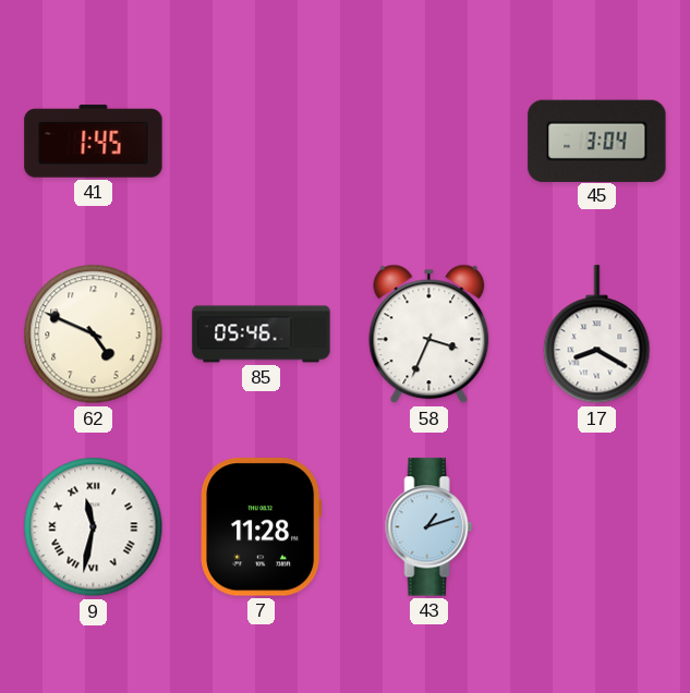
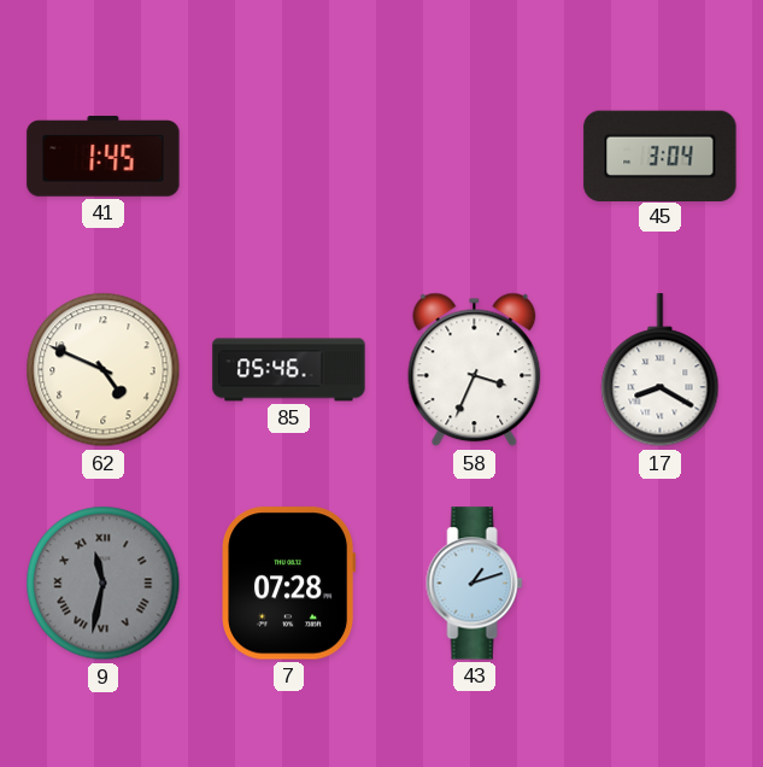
9 dial: white -> grey (104, 584)
7: 11:28 -> 07:28 (289, 584)
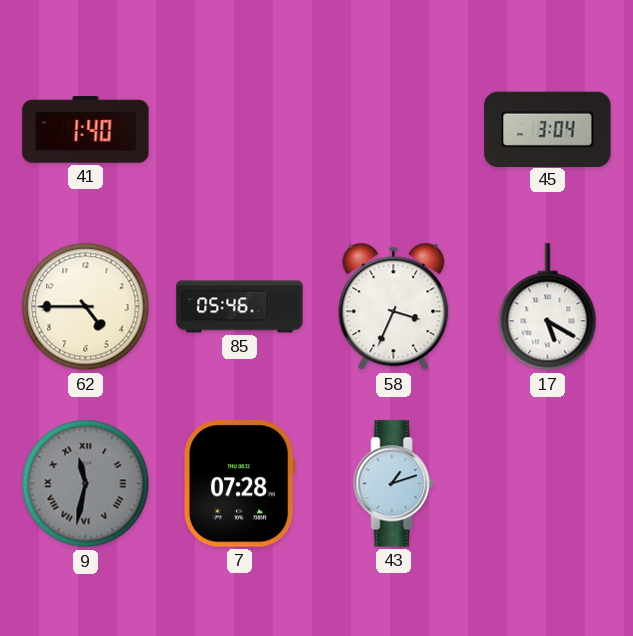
41: 1:45 -> 1:40 (86, 130)
62: 4:49 -> 4:45 (86, 307)
17: 8:20 -> 5:20 (548, 307)
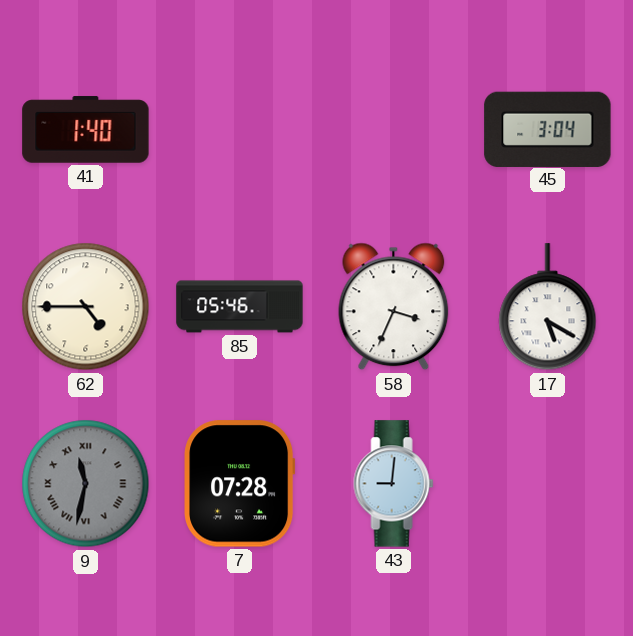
43: 1:12 -> 9:01 (394, 484)
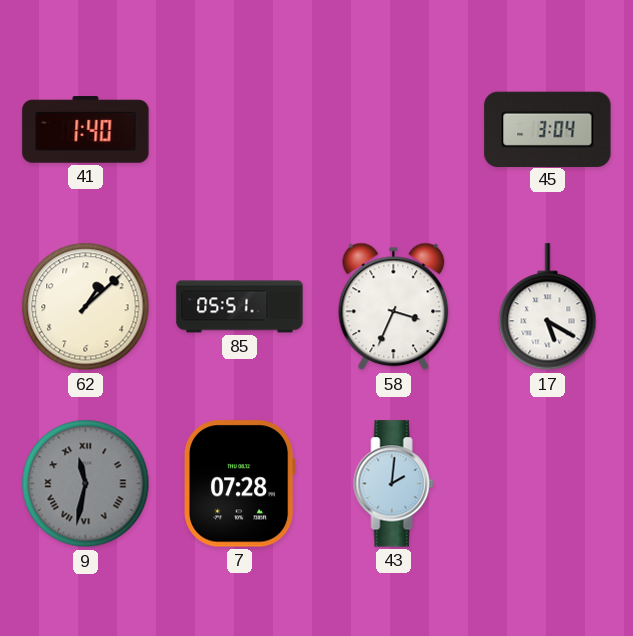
62: 4:45 -> 1:08 (86, 307)
85: 05:46 -> 05:51 (240, 307)
43: 9:01 -> 2:01 (394, 484)
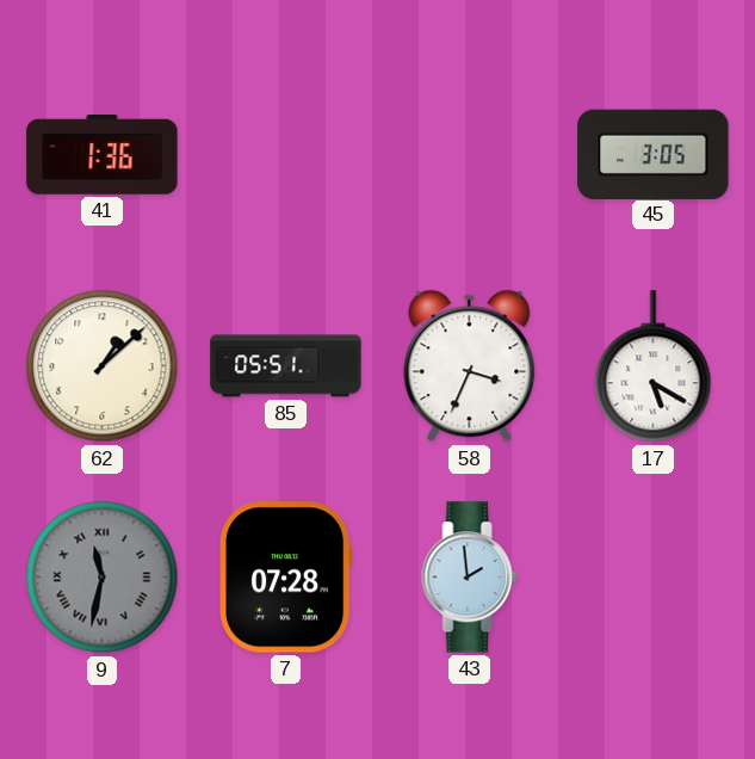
41: 1:40 -> 1:36 (103, 155)
45: 3:04 -> 3:05 (654, 154)
43: 2:01 -> 1:59 (470, 578)
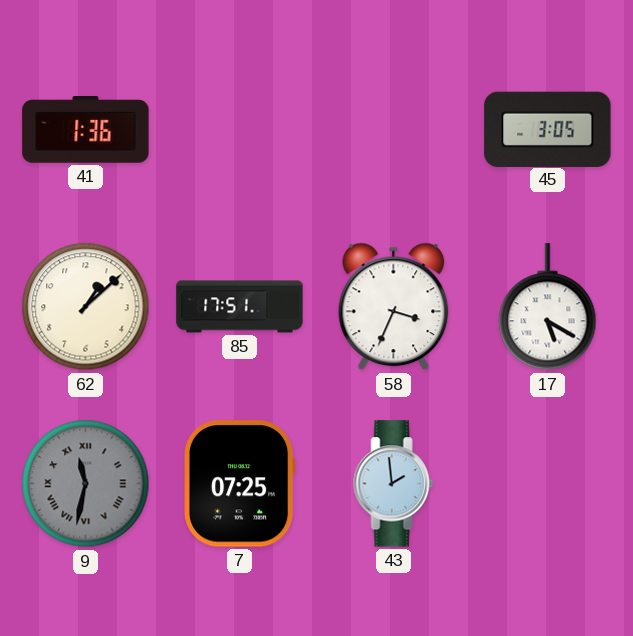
85: 05:51 -> 17:51 (240, 307)
7: 07:28 -> 07:25 (240, 484)
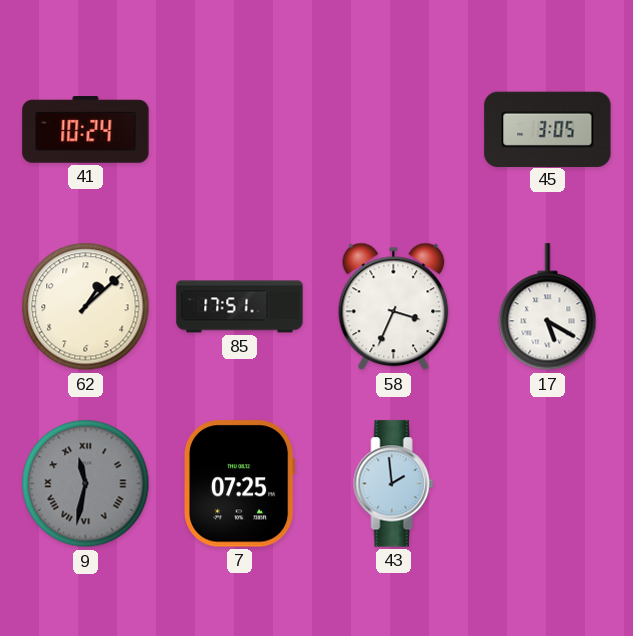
41: 1:36 -> 10:24 (86, 130)
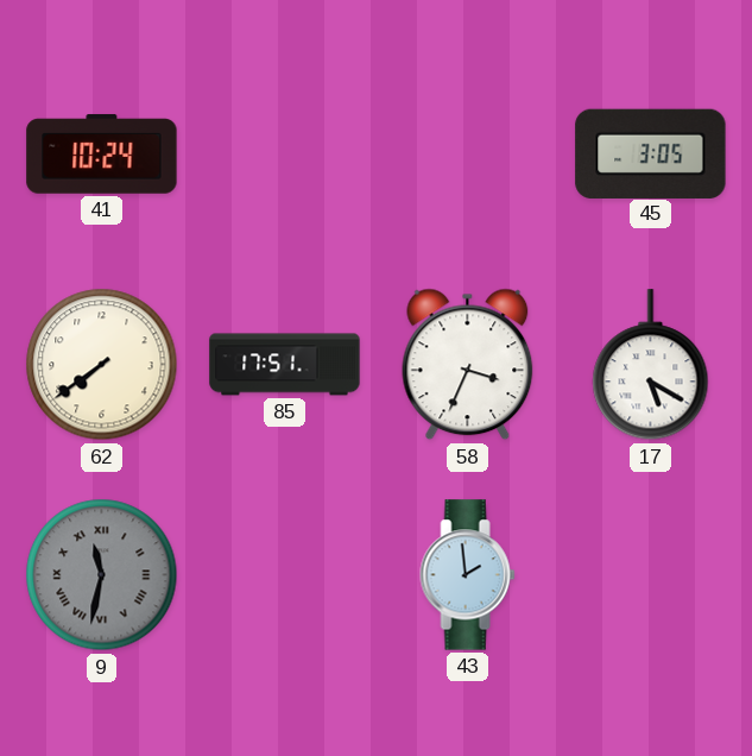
62: 1:08 -> 7:39 (102, 365)
7: 07:25 -> none (240, 484)
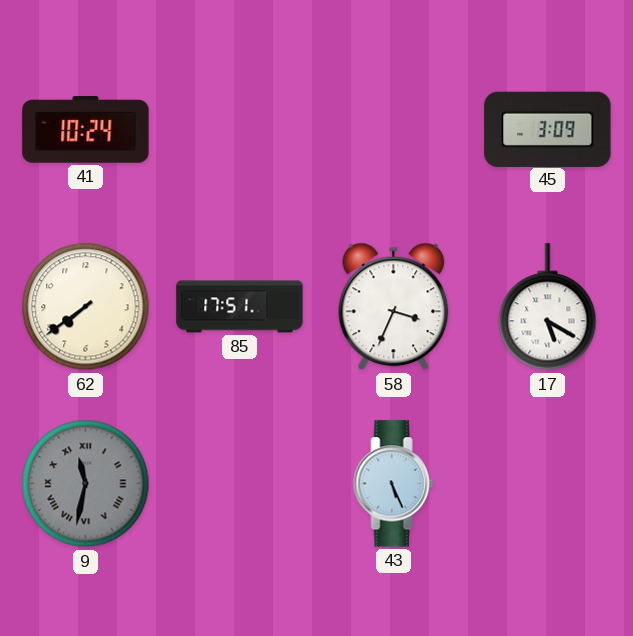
45: 3:05 -> 3:09 (548, 129)
43: 1:59 -> 5:26 (394, 484)
